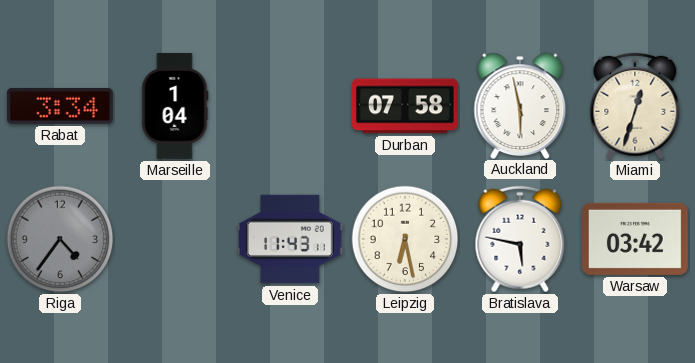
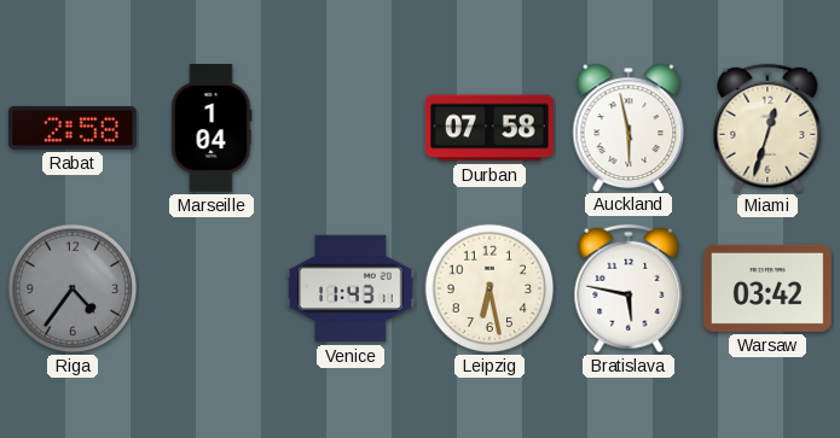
Rabat: 3:34 -> 2:58 (73, 128)
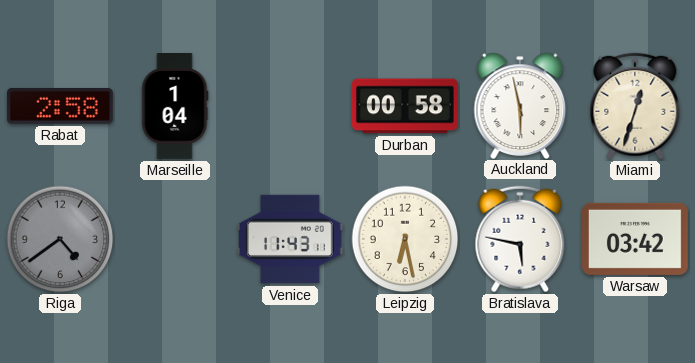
Durban: 07:58 -> 00:58 (405, 106)
Riga: 4:36 -> 4:39 (60, 239)
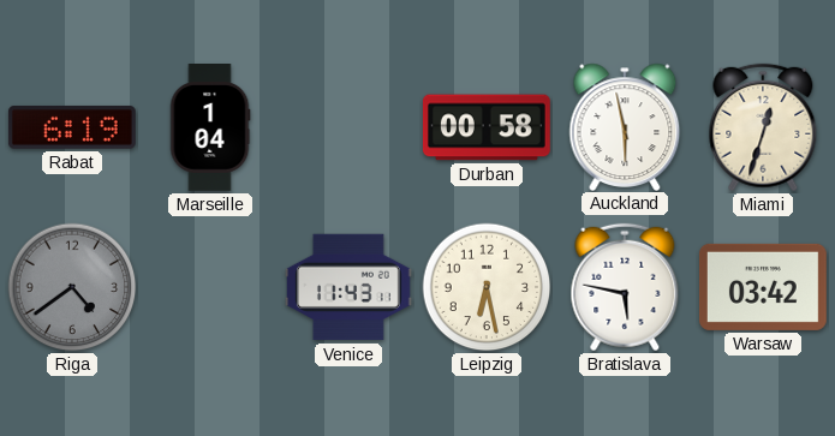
Rabat: 2:58 -> 6:19 (72, 127)
